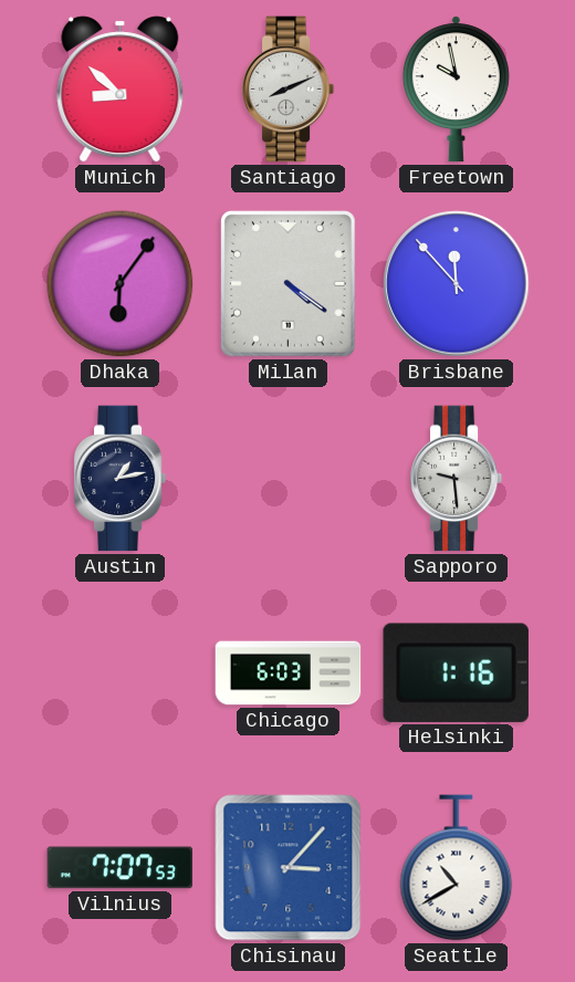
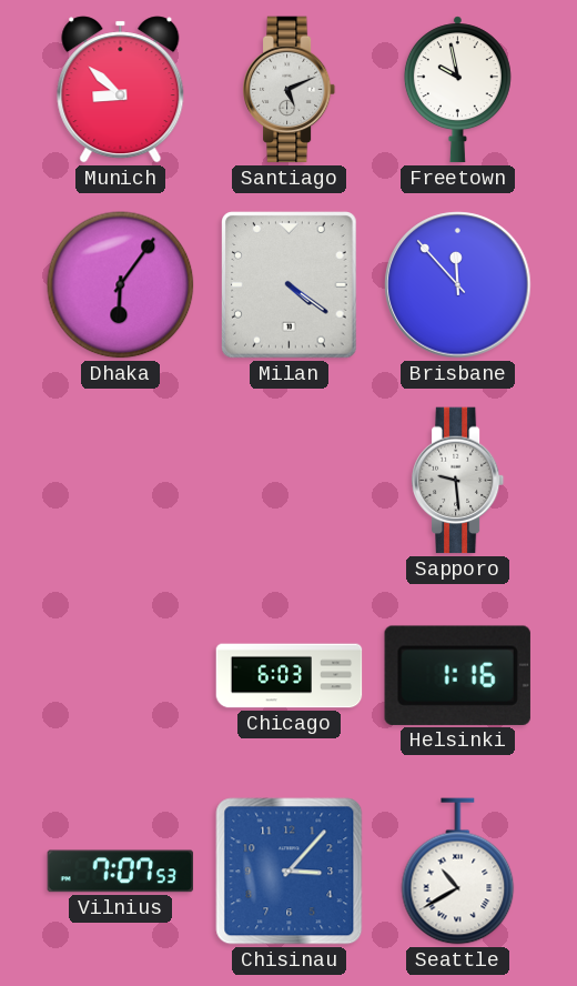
Santiago: 8:11 -> 5:11 (290, 90)
Austin: 1:13 -> none (121, 479)
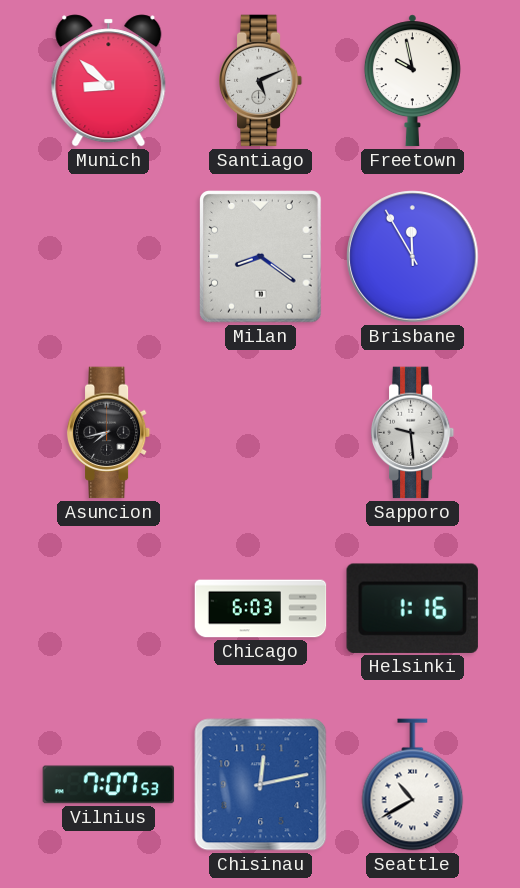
Dhaka: 6:06 -> none (121, 285)
Milan: 4:21 -> 8:21 (261, 257)
Brisbane: 11:53 -> 11:55 (413, 257)
Asuncion: none -> 7:43 (109, 433)
Chisinau: 3:07 -> 12:13 (261, 785)
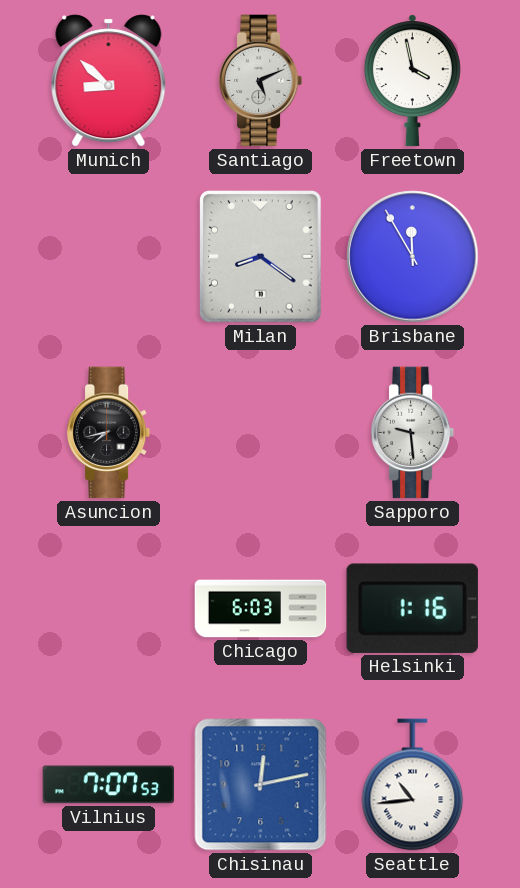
Freetown: 9:58 -> 3:58 (412, 81)
Seattle: 10:40 -> 10:44 (413, 785)
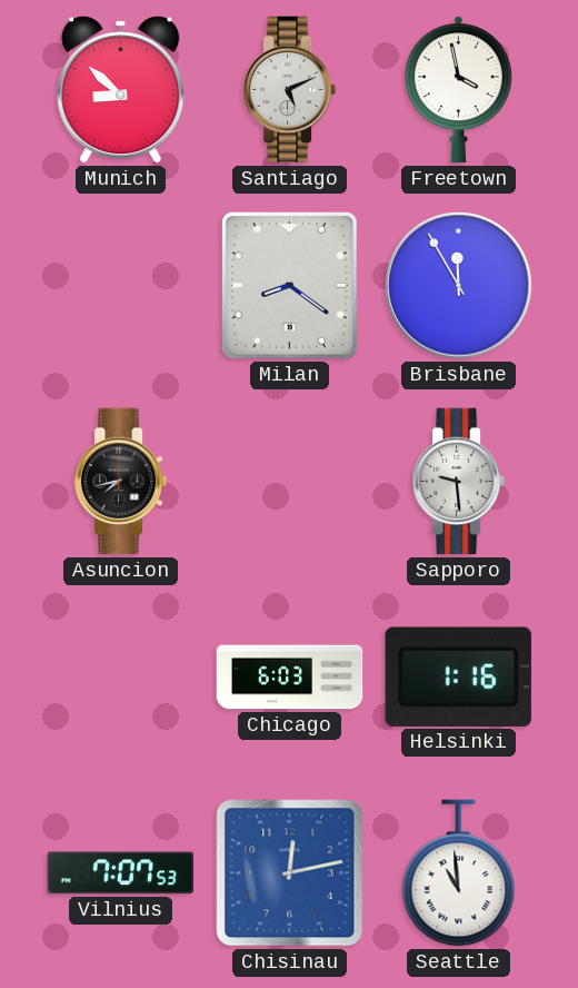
Seattle: 10:44 -> 10:59 (459, 873)
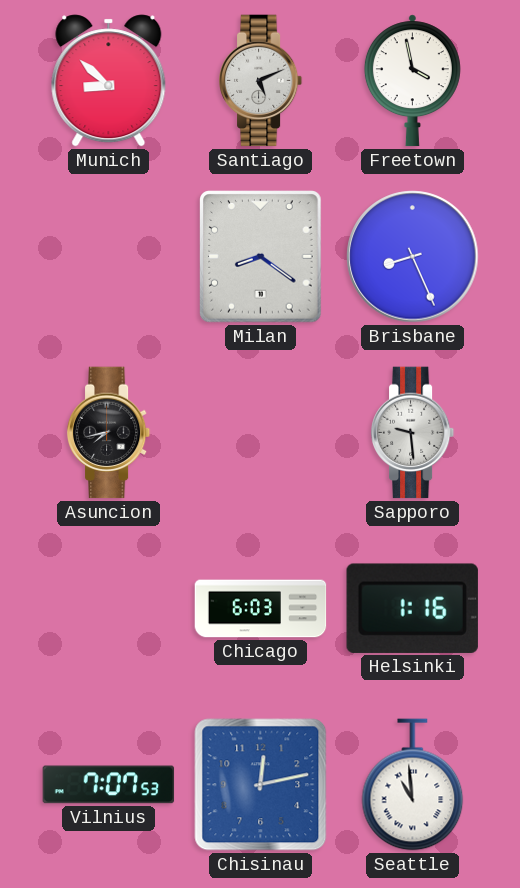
Brisbane: 11:55 -> 8:26 (413, 257)
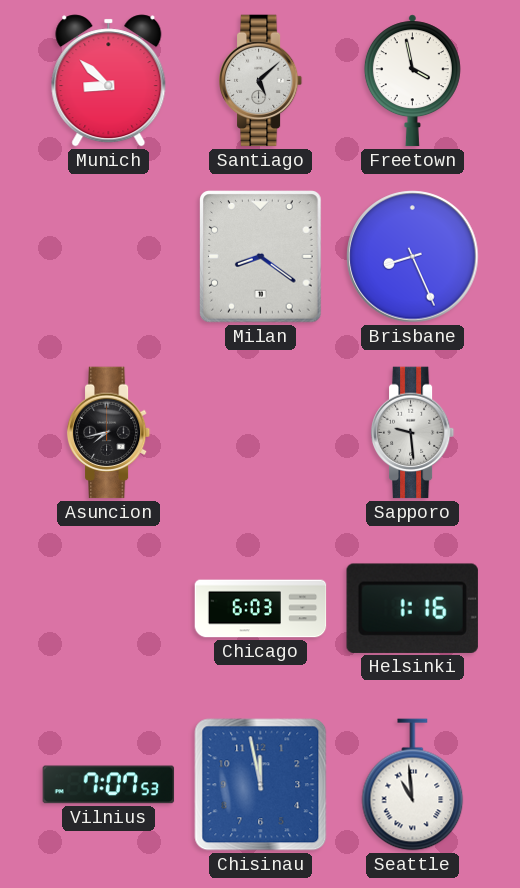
Santiago: 5:11 -> 5:08 (261, 81)
Chisinau: 12:13 -> 11:58 (261, 785)
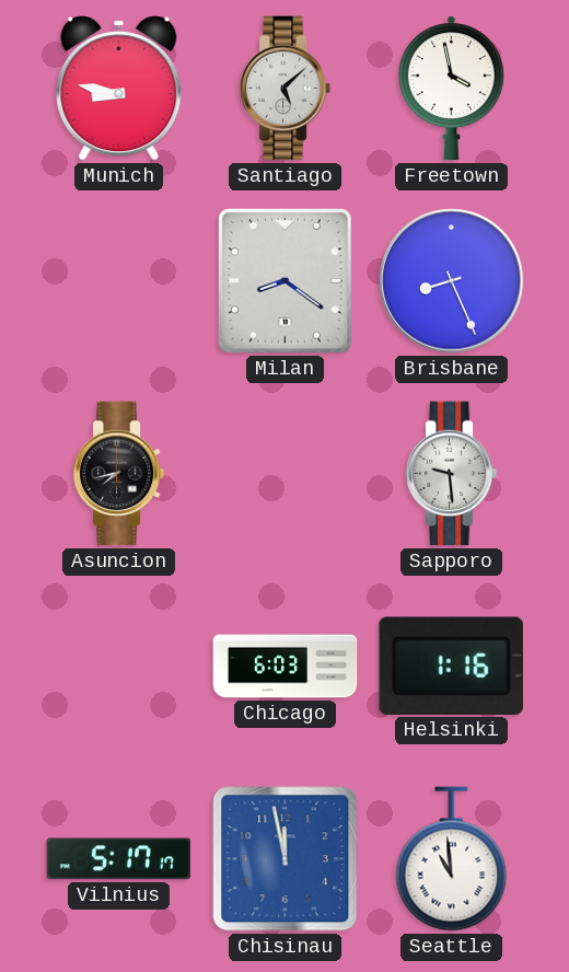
Munich: 8:52 -> 8:47 (119, 89)
Vilnius: 7:07 -> 5:17 (119, 859)
